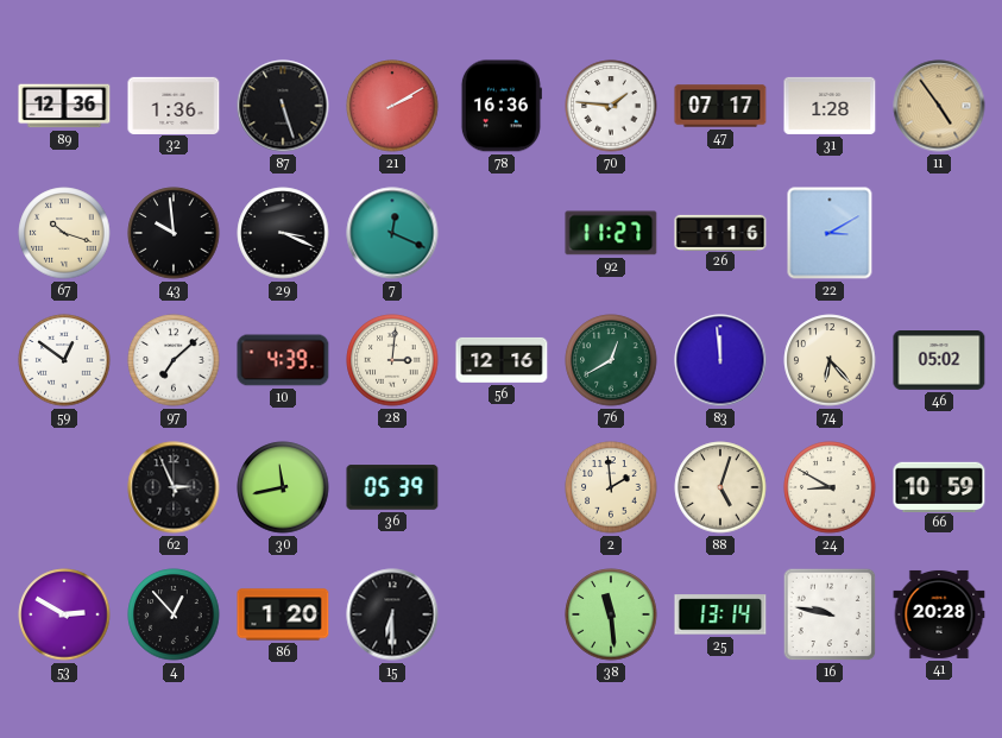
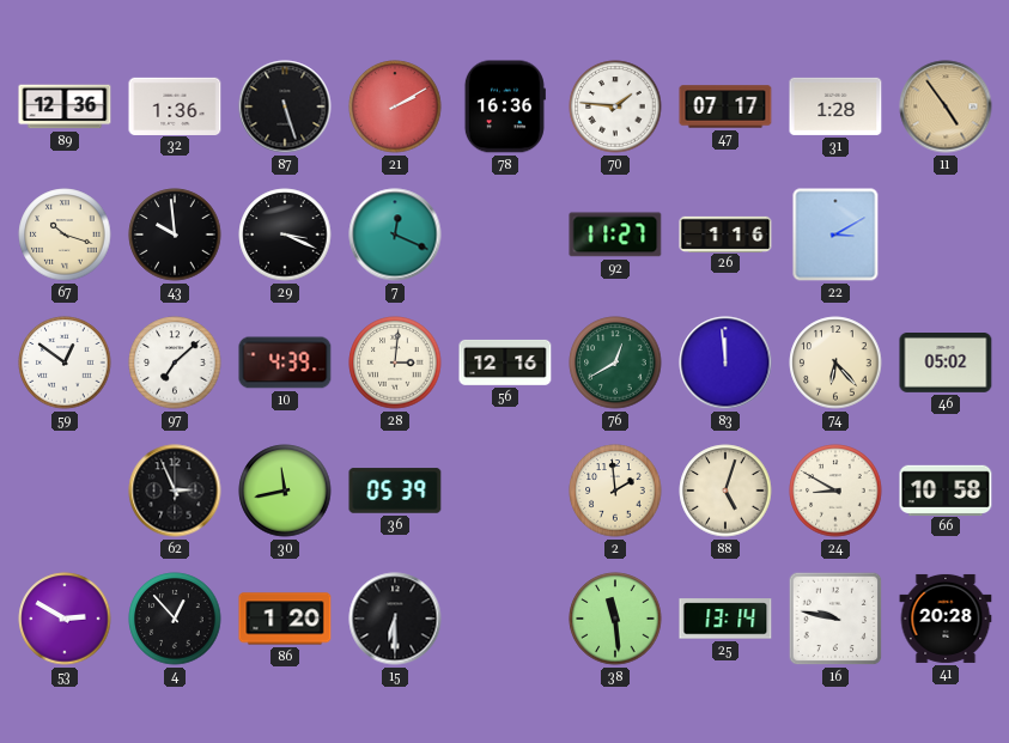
66: 10:59 -> 10:58 (946, 489)
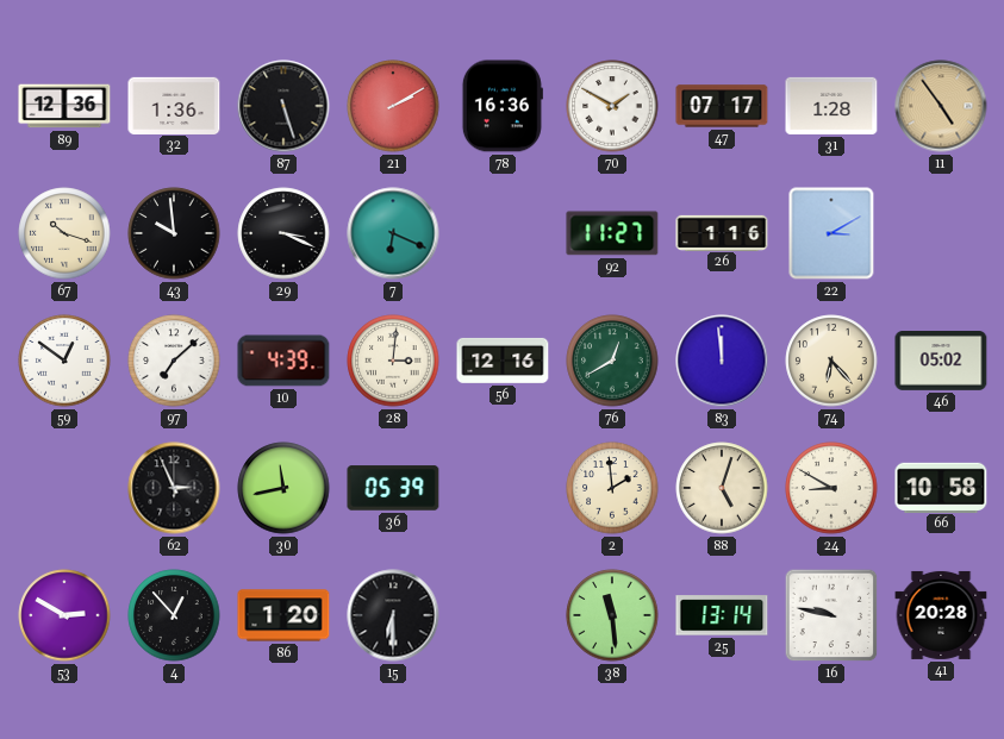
70: 1:46 -> 1:50 (612, 106)
7: 12:19 -> 6:19 (393, 233)
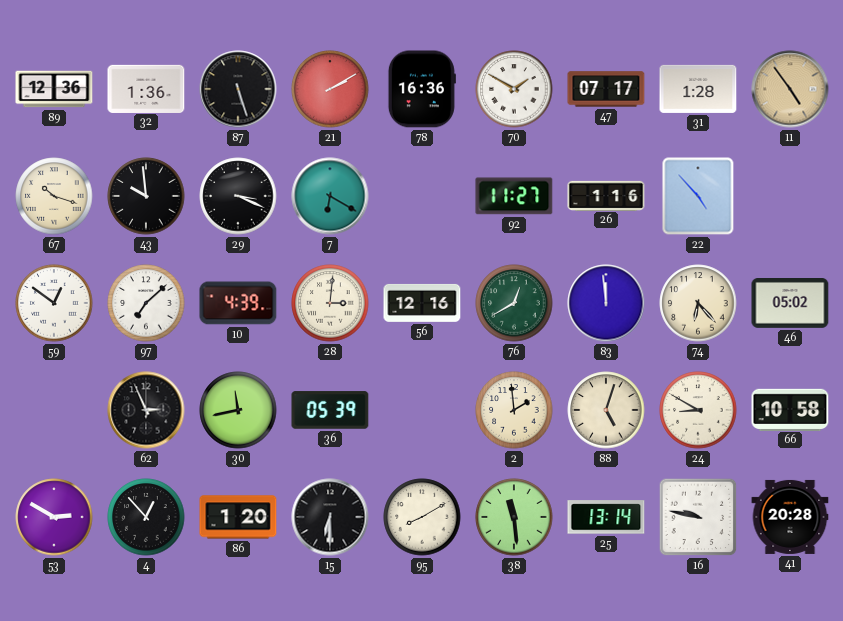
7: 6:19 -> 6:20 (330, 196)
22: 3:10 -> 4:53 (698, 196)
95: none -> 8:10 (422, 517)
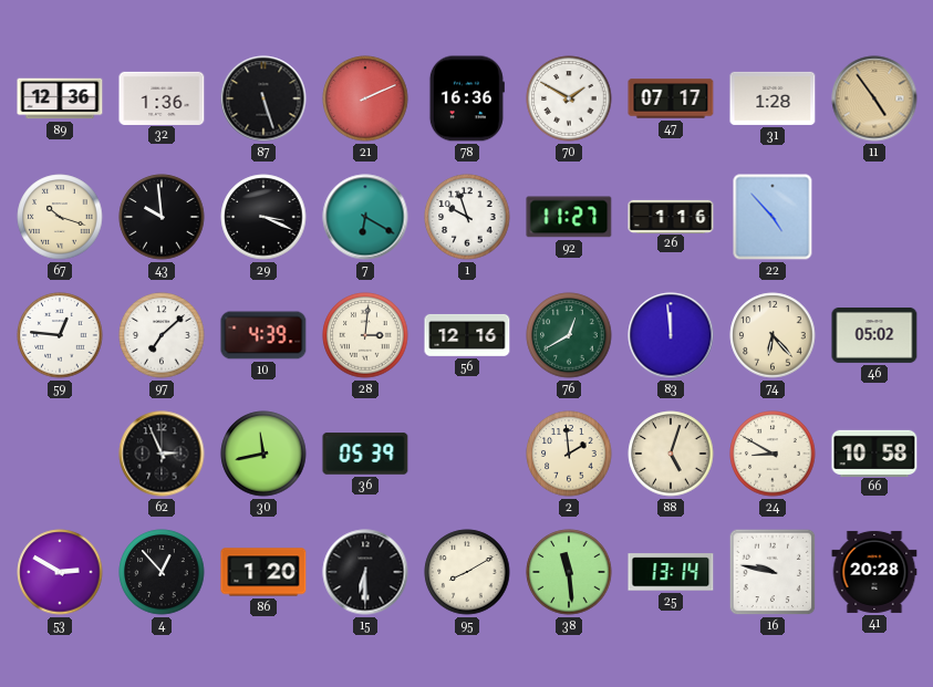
21: 2:10 -> 2:11 (365, 98)
1: none -> 9:57 (467, 217)
59: 12:51 -> 12:46 (60, 335)
